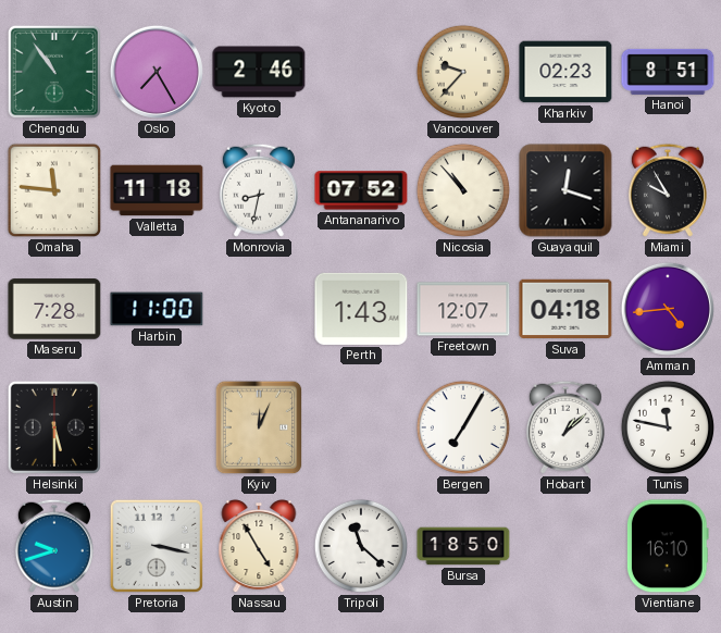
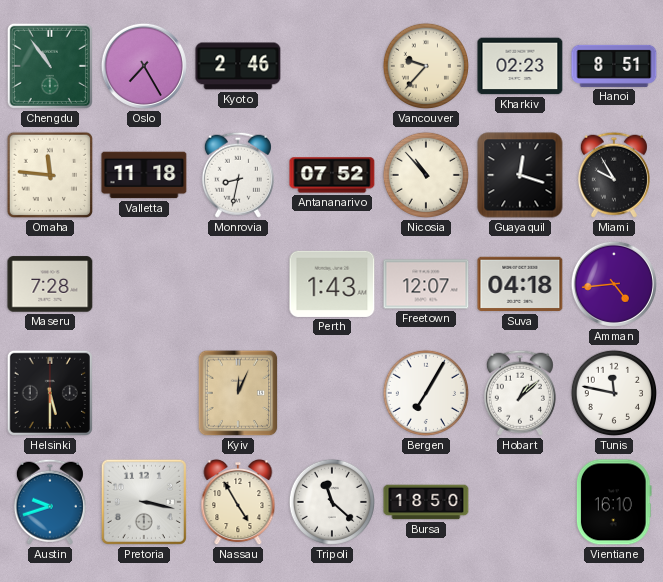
Harbin: 11:00 -> none (157, 309)
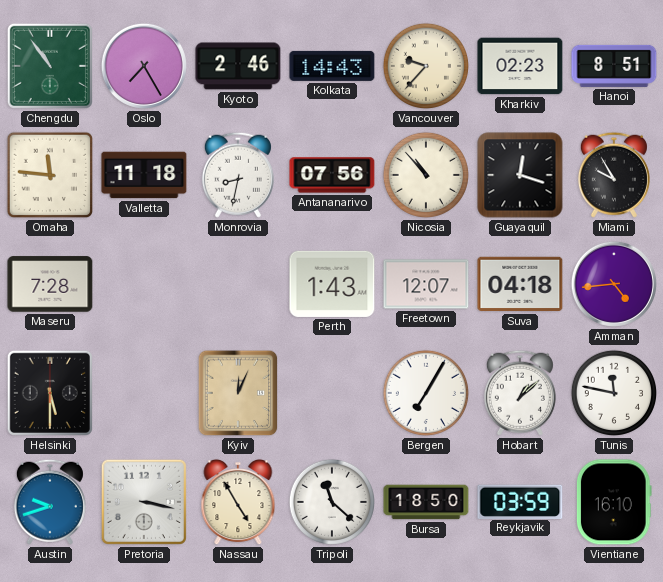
Kolkata: none -> 14:43 (332, 66)
Antananarivo: 07:52 -> 07:56 (332, 175)
Reykjavik: none -> 03:59 (520, 501)
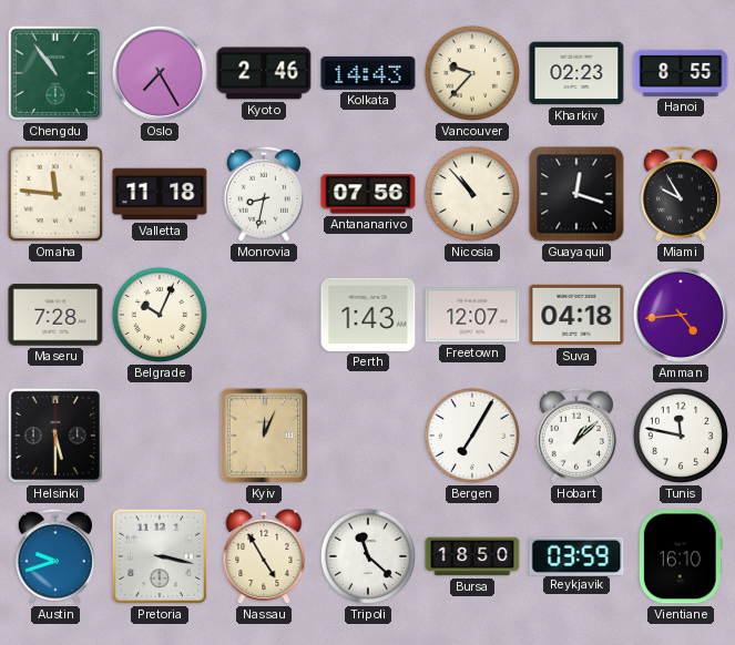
Hanoi: 8:51 -> 8:55 (681, 73)
Belgrade: none -> 10:04 (160, 315)
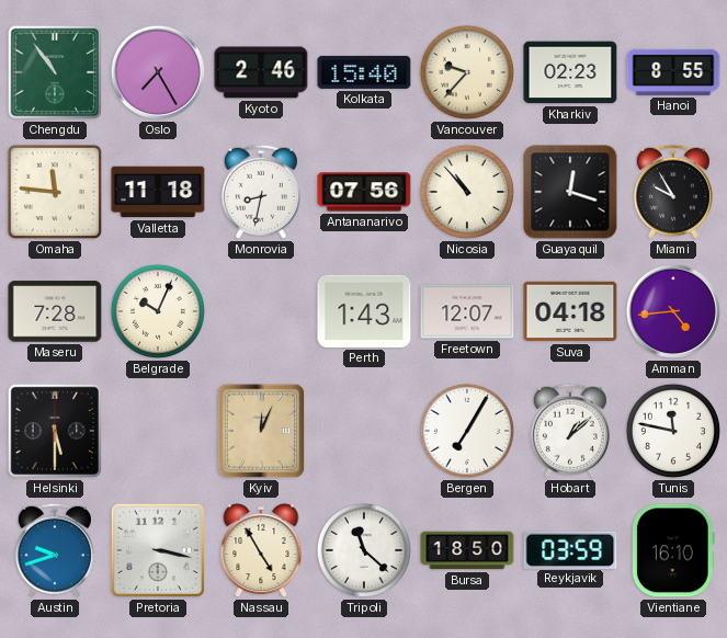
Kolkata: 14:43 -> 15:40 (364, 72)
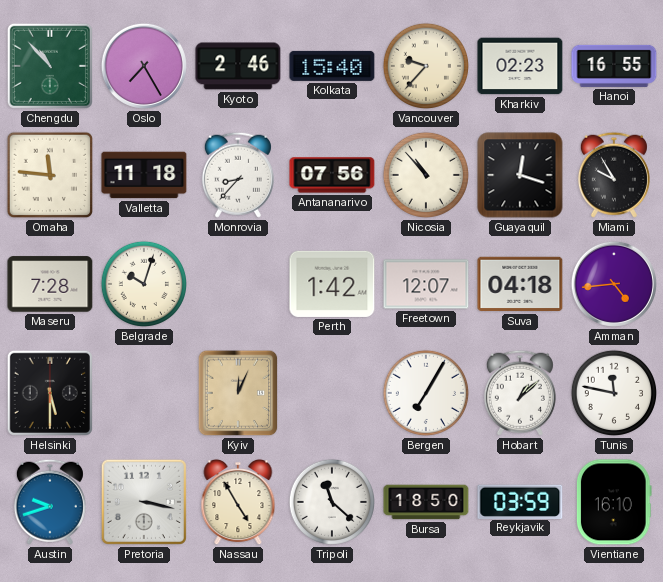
Chengdu: 10:54 -> 10:53 (50, 66)
Hanoi: 8:55 -> 16:55 (614, 66)
Monrovia: 8:32 -> 8:37 (238, 175)
Belgrade: 10:04 -> 10:03 (144, 284)
Perth: 1:43 -> 1:42 (332, 284)
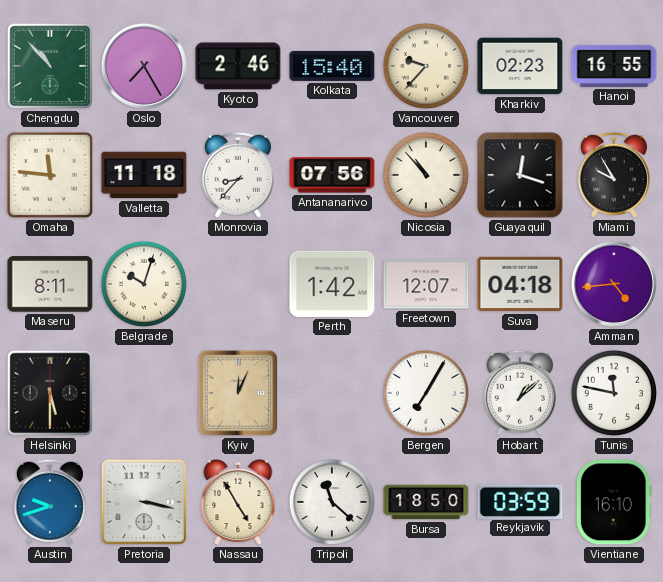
Maseru: 7:28 -> 8:11 (50, 284)
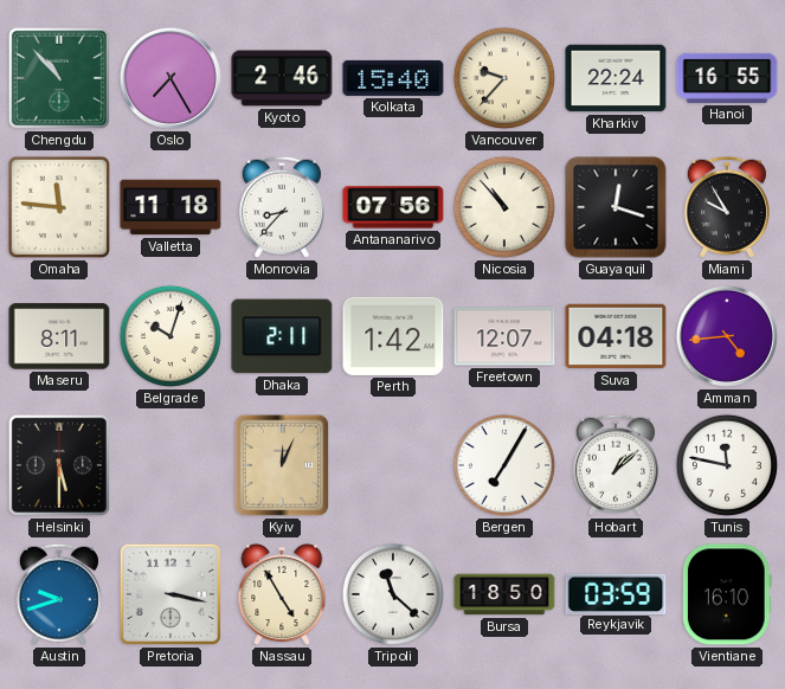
Kharkiv: 02:23 -> 22:24 (616, 78)
Dhaka: none -> 2:11 (282, 336)
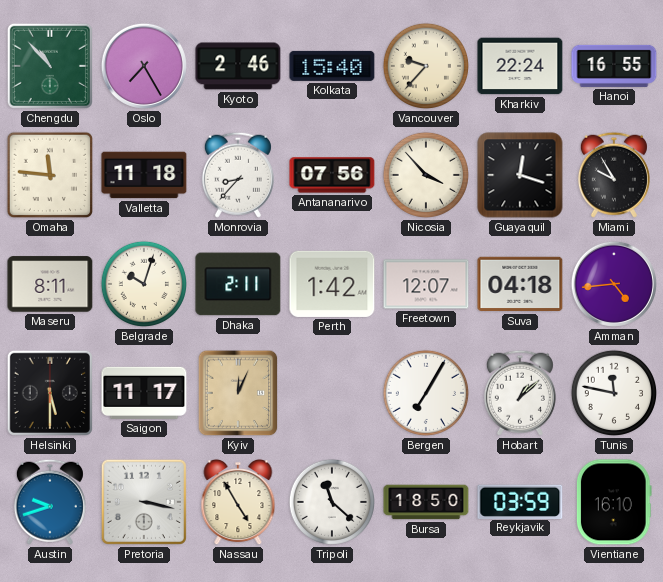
Nicosia: 10:53 -> 3:53 (426, 175)
Saigon: none -> 11:17 (144, 393)
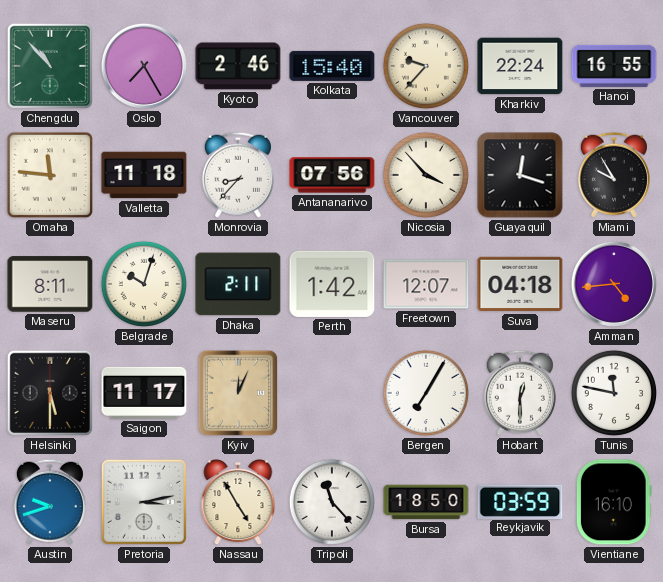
Hobart: 1:08 -> 12:30 (520, 393)
Pretoria: 3:17 -> 3:13 (144, 502)
Tripoli: 11:22 -> 11:23 (332, 502)
